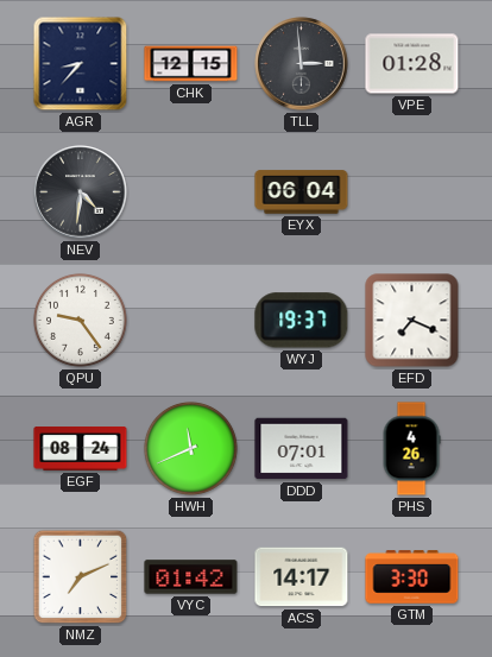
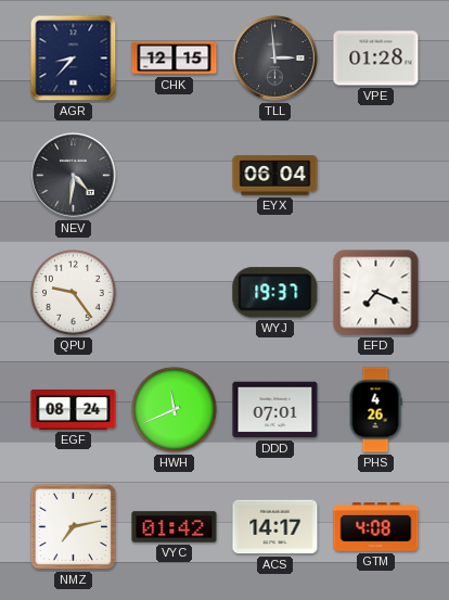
NMZ: 7:11 -> 7:13 (74, 527)
GTM: 3:30 -> 4:08 (376, 527)
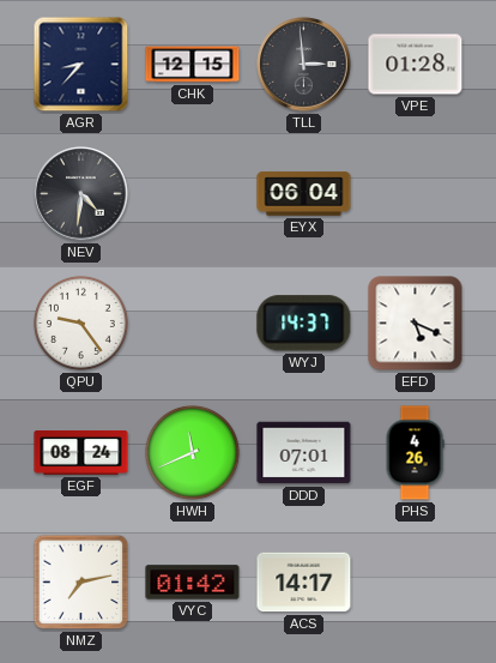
WYJ: 19:37 -> 14:37 (304, 324)
EFD: 7:19 -> 5:19 (416, 324)
GTM: 4:08 -> none (376, 527)
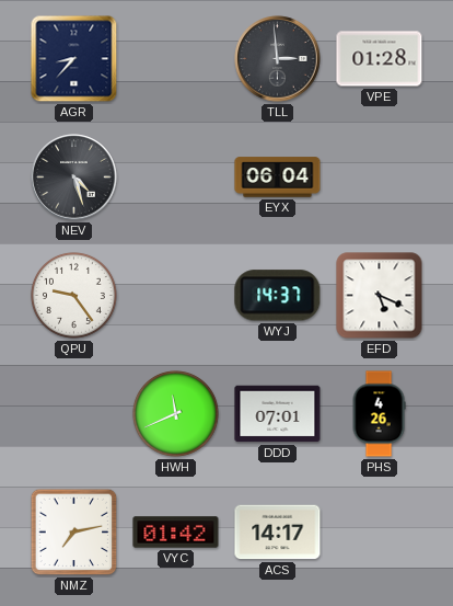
CHK: 12:15 -> none (193, 65)
NEV: 4:31 -> 4:27 (74, 178)
EGF: 08:24 -> none (81, 453)
